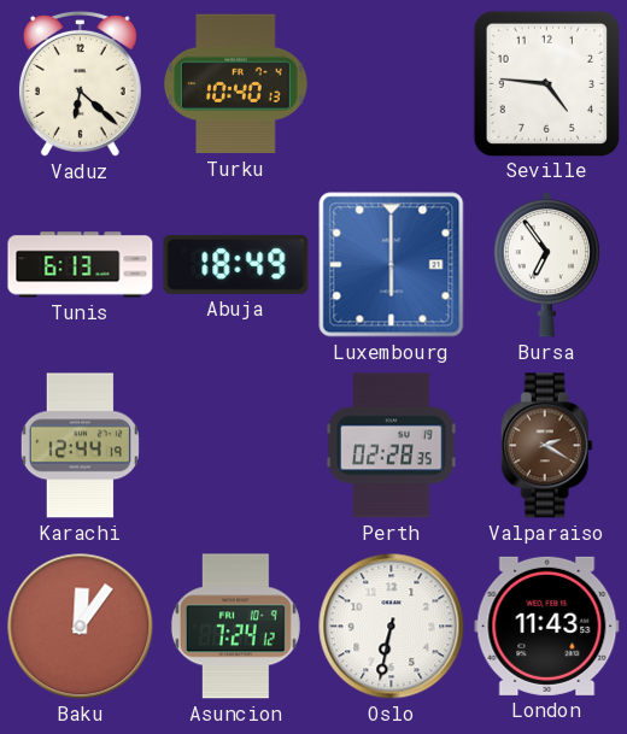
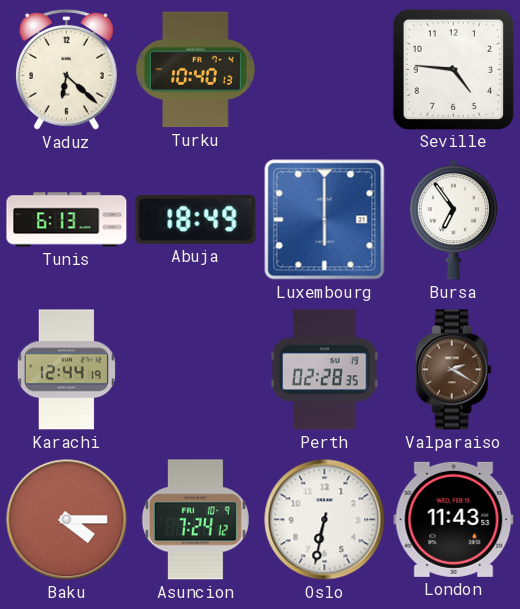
Baku: 12:06 -> 4:15 (67, 520)
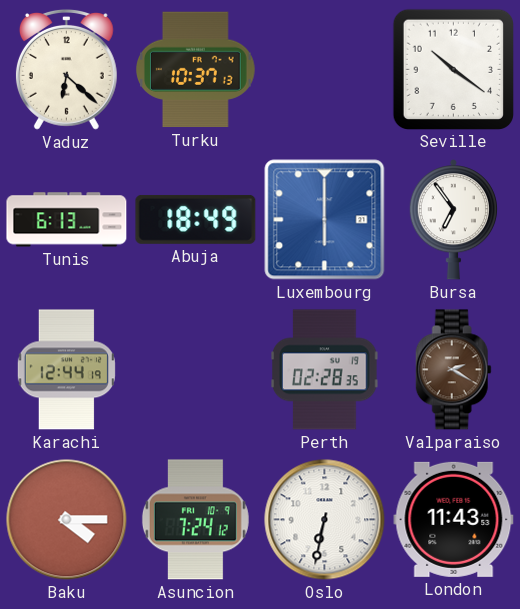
Turku: 10:40 -> 10:37 (196, 70)
Seville: 4:46 -> 10:21 (453, 69)
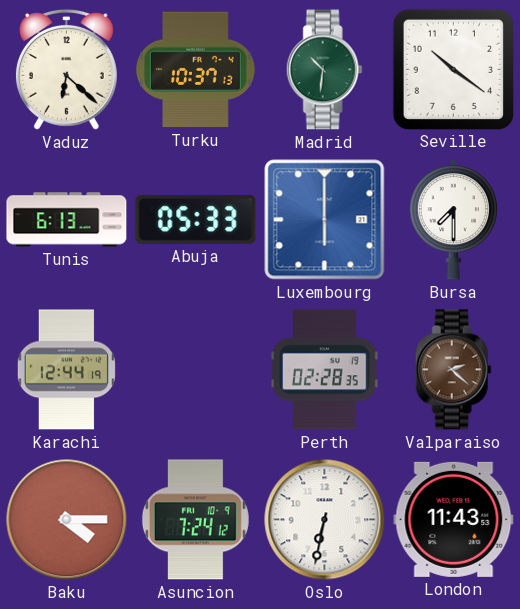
Madrid: none -> 10:31 (324, 70)
Abuja: 18:49 -> 05:33 (196, 219)
Bursa: 6:54 -> 7:30 (453, 220)
Valparaiso: 2:20 -> 2:22 (453, 370)
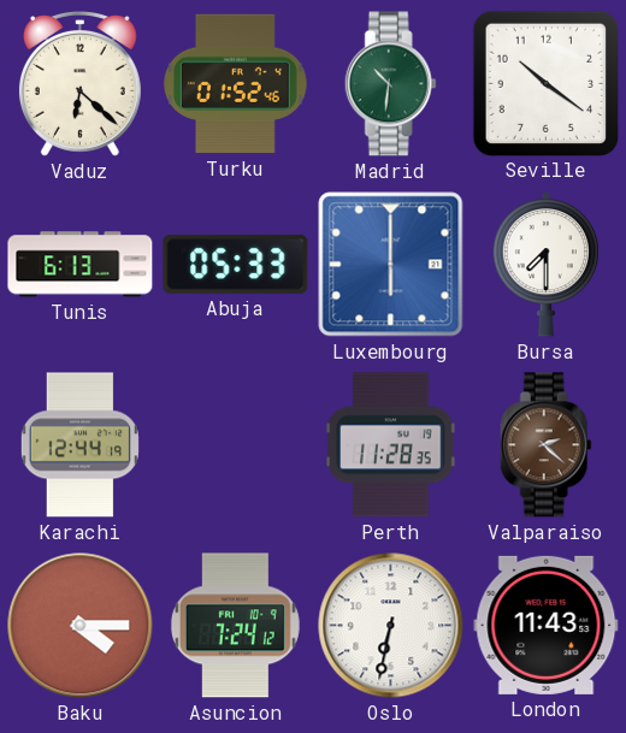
Turku: 10:37 -> 01:52 (236, 84)
Perth: 02:28 -> 11:28 (391, 445)
